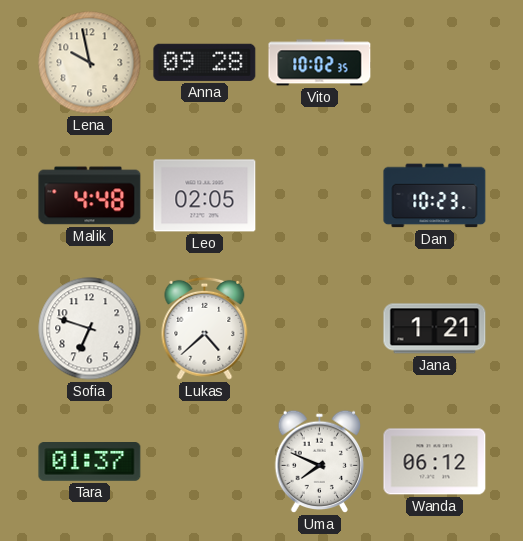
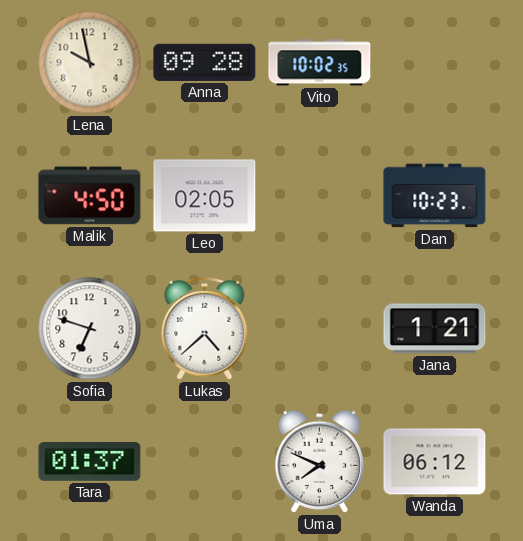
Malik: 4:48 -> 4:50 (90, 196)
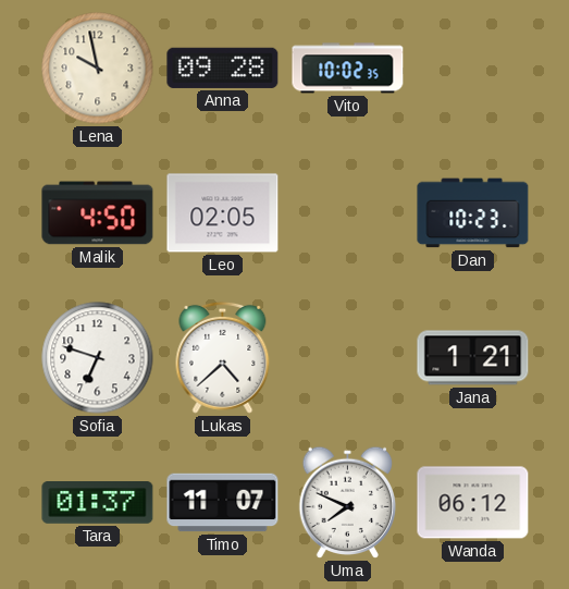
Timo: none -> 11:07 (223, 503)
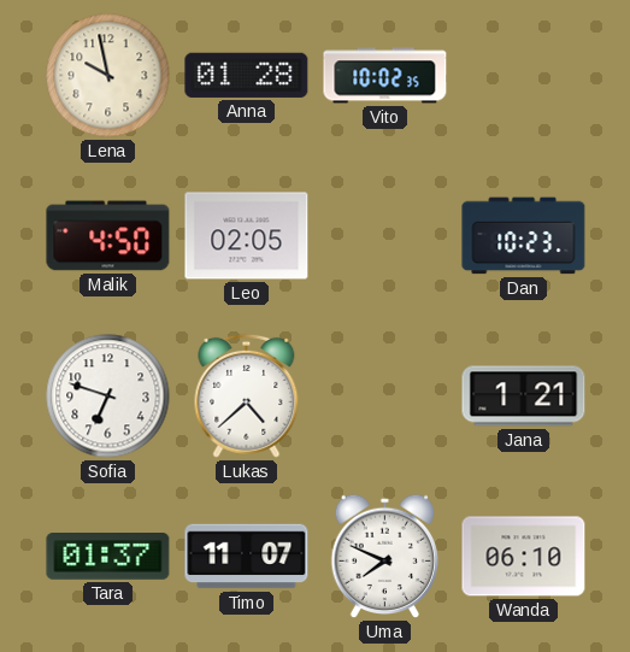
Anna: 09:28 -> 01:28 (247, 75)
Wanda: 06:12 -> 06:10 (524, 557)
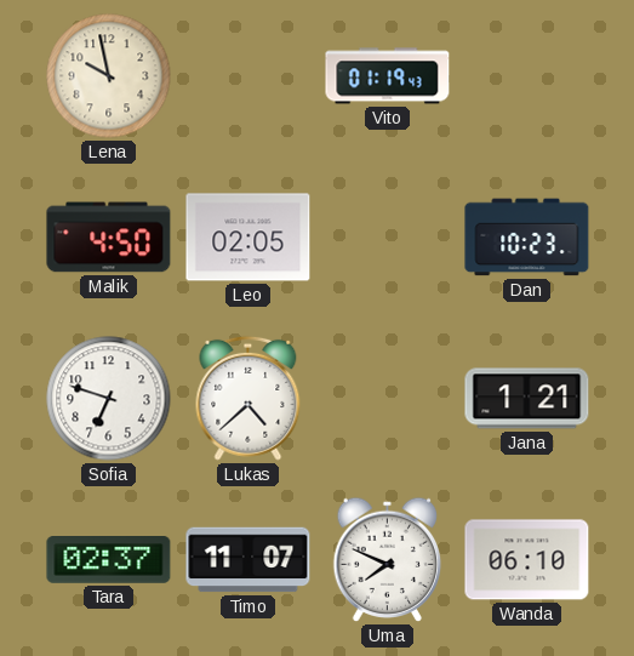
Anna: 01:28 -> none (247, 75)
Vito: 10:02 -> 01:19 (388, 76)
Tara: 01:37 -> 02:37 (109, 560)
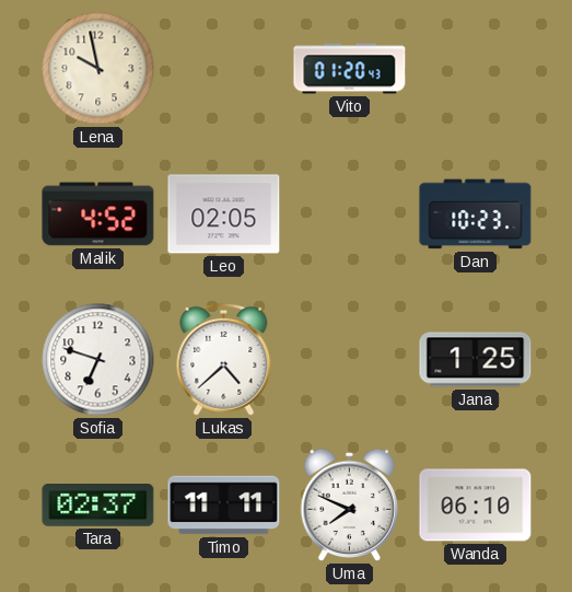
Vito: 01:19 -> 01:20 (350, 69)
Malik: 4:50 -> 4:52 (98, 214)
Jana: 1:21 -> 1:25 (476, 360)
Timo: 11:07 -> 11:11 (224, 506)
